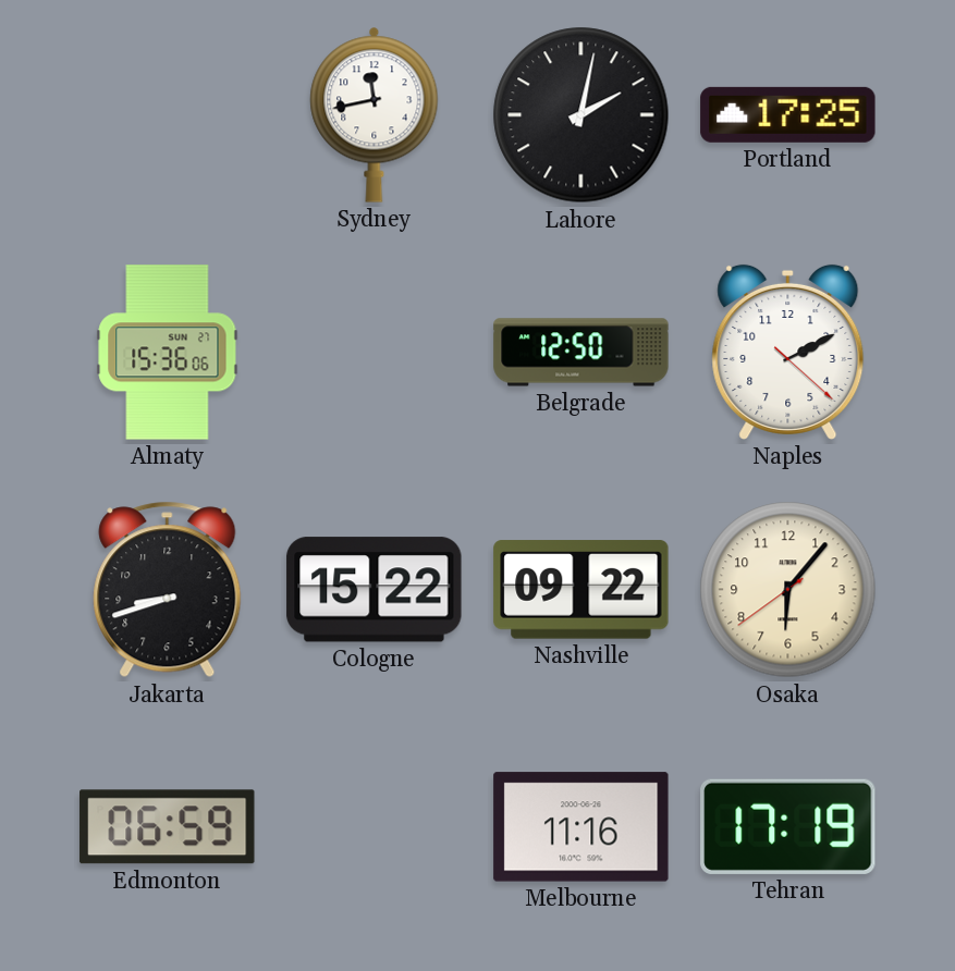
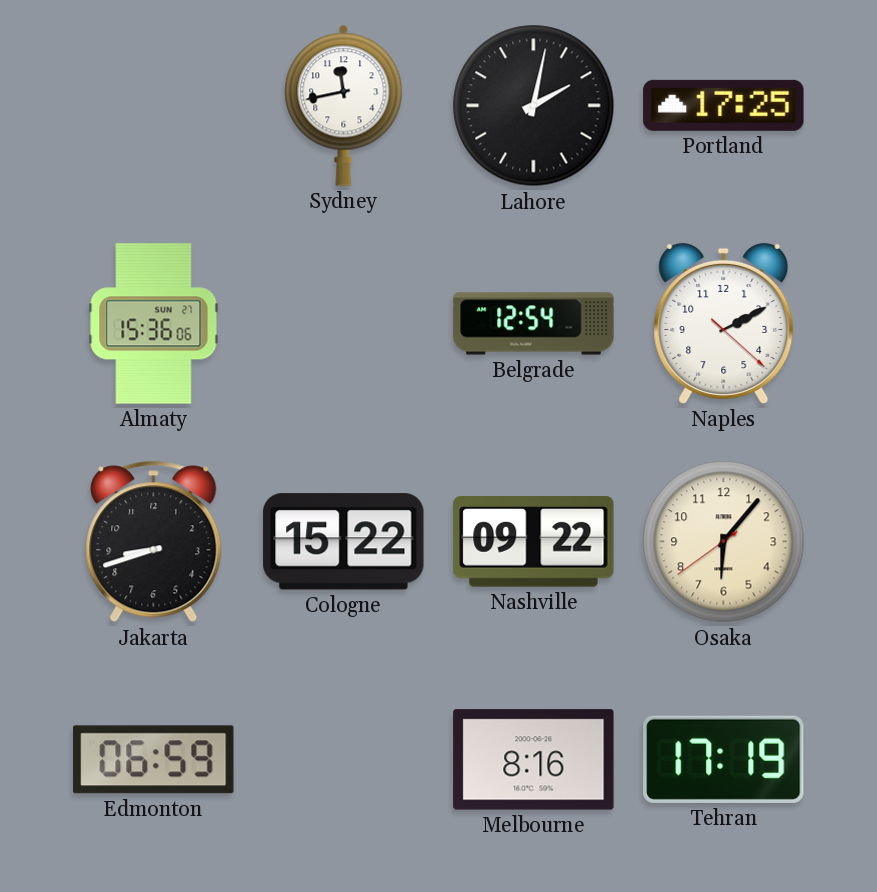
Belgrade: 12:50 -> 12:54 (534, 324)
Melbourne: 11:16 -> 8:16 (534, 760)
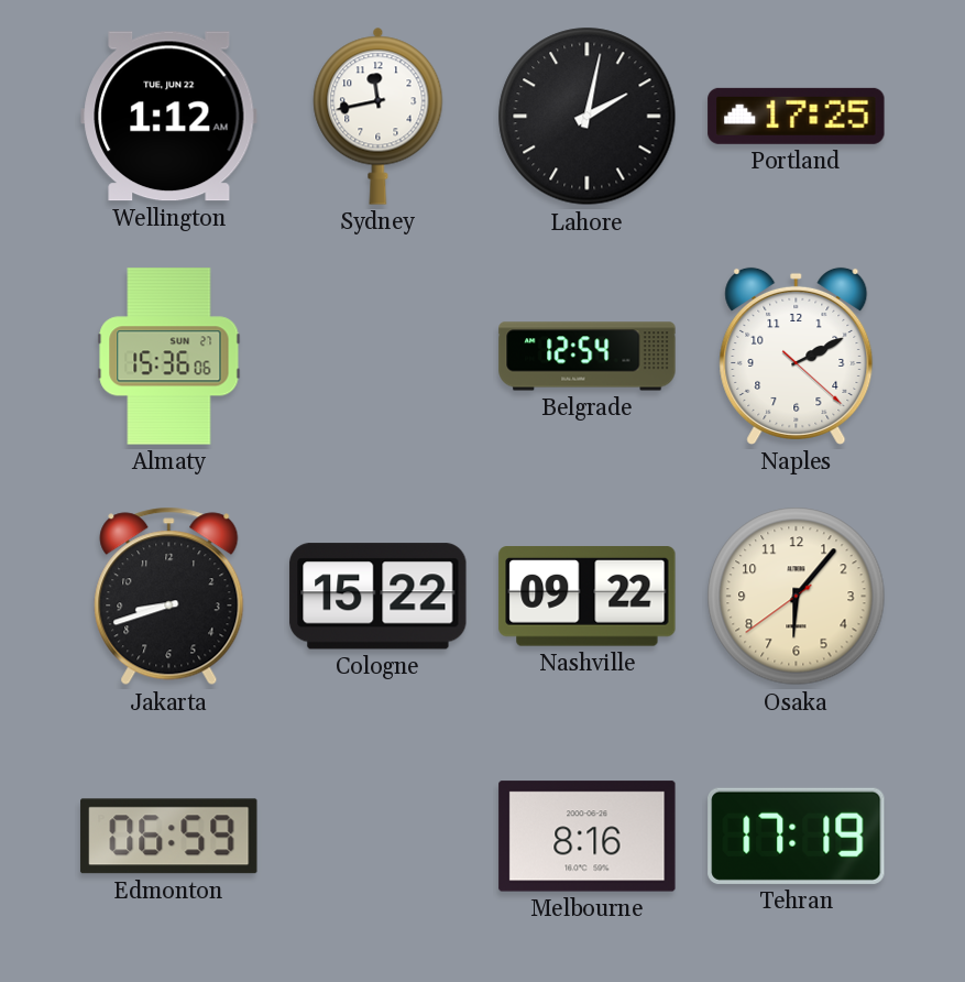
Wellington: none -> 1:12 (169, 117)
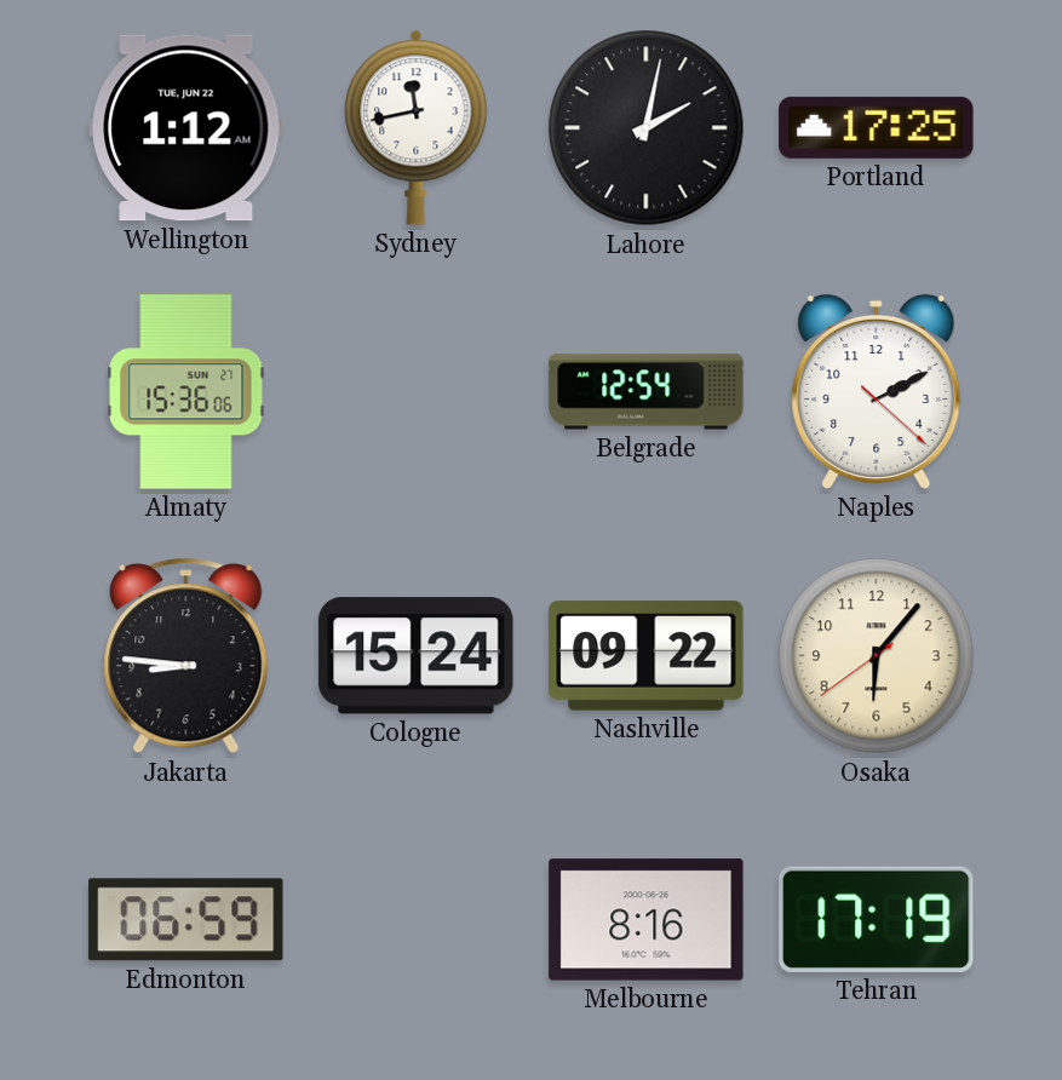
Jakarta: 8:42 -> 8:46 (186, 656)
Cologne: 15:22 -> 15:24 (417, 656)
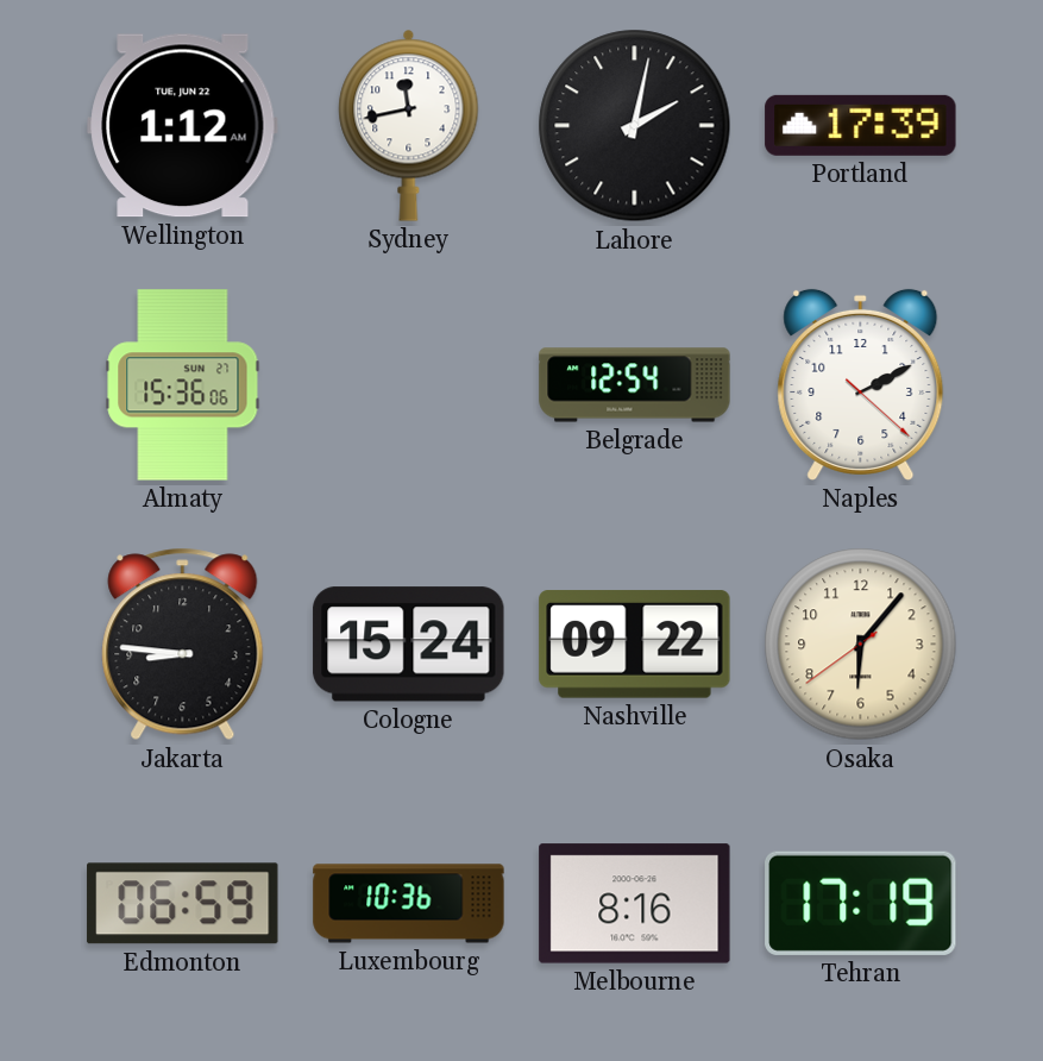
Portland: 17:25 -> 17:39 (861, 125)
Luxembourg: none -> 10:36 (409, 904)
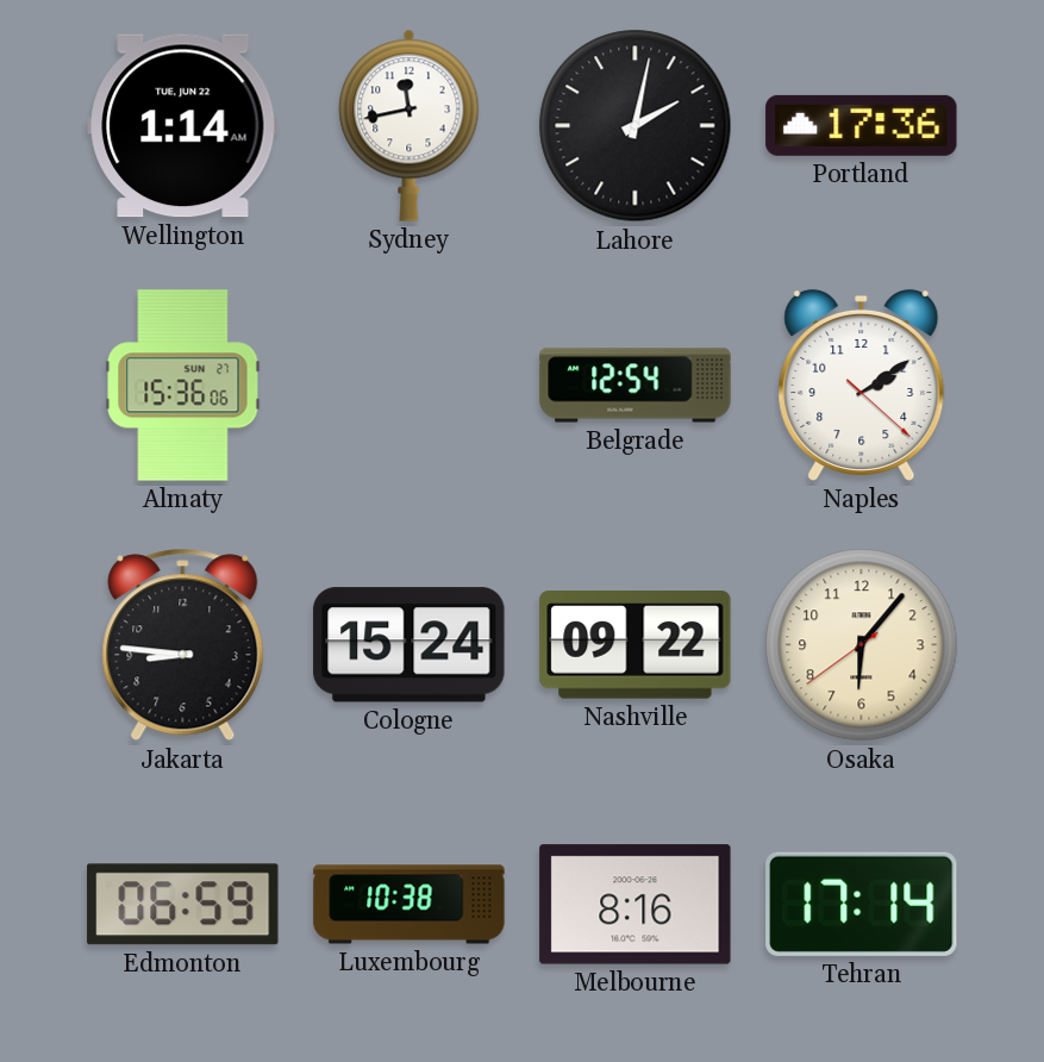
Wellington: 1:12 -> 1:14 (183, 126)
Portland: 17:39 -> 17:36 (862, 125)
Naples: 2:10 -> 2:09 (862, 385)
Luxembourg: 10:36 -> 10:38 (410, 905)
Tehran: 17:19 -> 17:14 (862, 904)
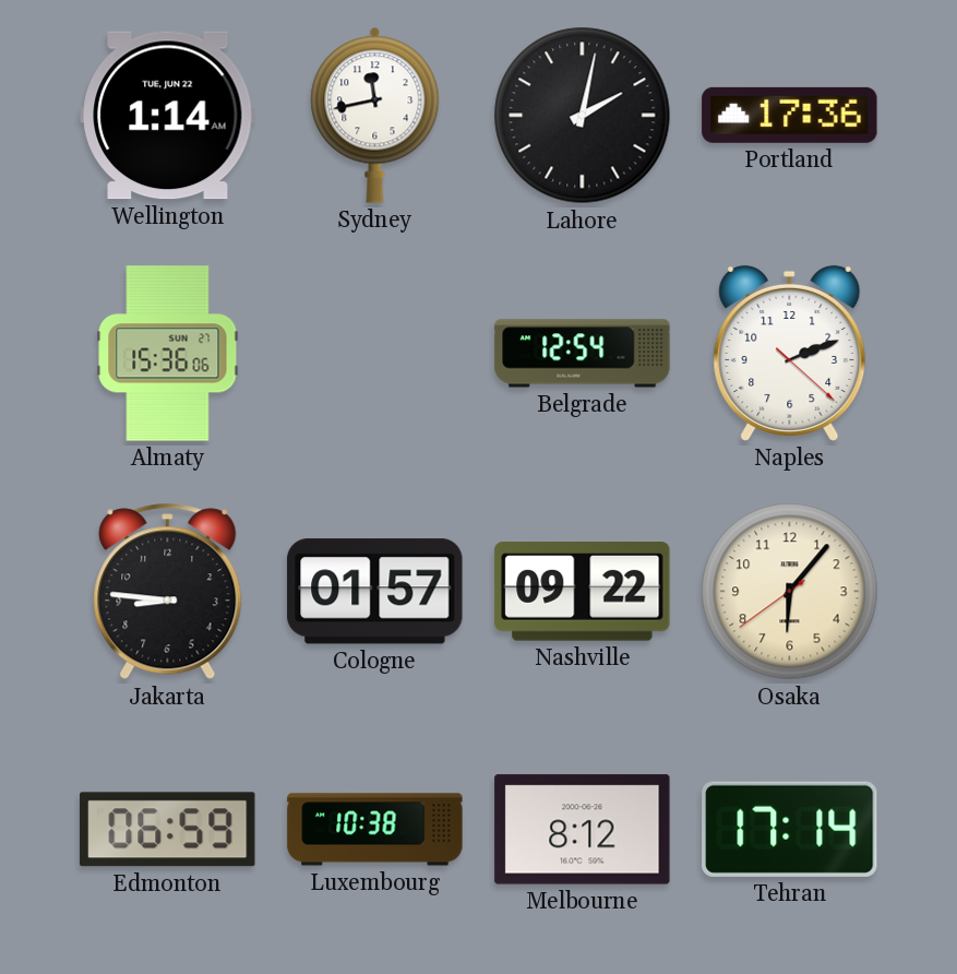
Naples: 2:09 -> 2:11 (790, 353)
Cologne: 15:24 -> 01:57 (375, 592)
Melbourne: 8:16 -> 8:12 (583, 830)
